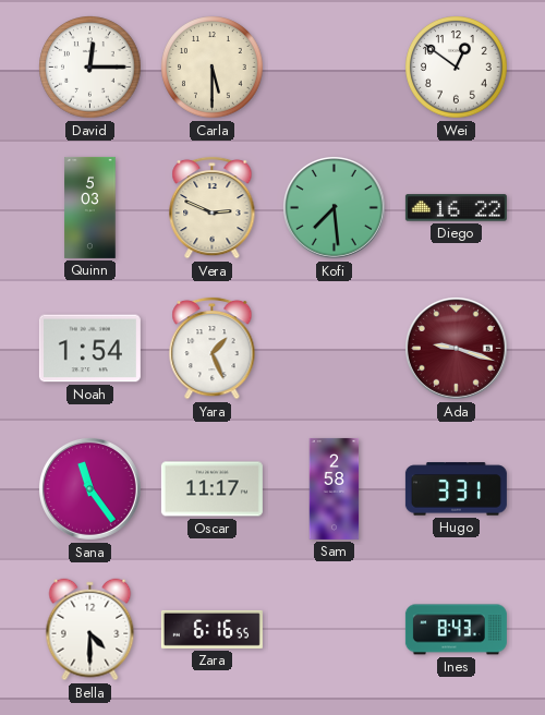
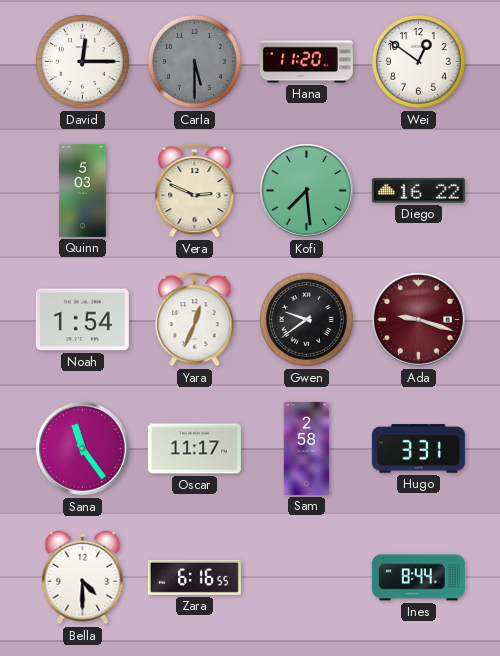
Carla dial: cream -> grey (195, 62)
Hana: none -> 11:20 (306, 62)
Yara: 1:26 -> 12:34 (195, 319)
Gwen: none -> 9:39 (307, 320)
Ines: 8:43 -> 8:44 (418, 578)
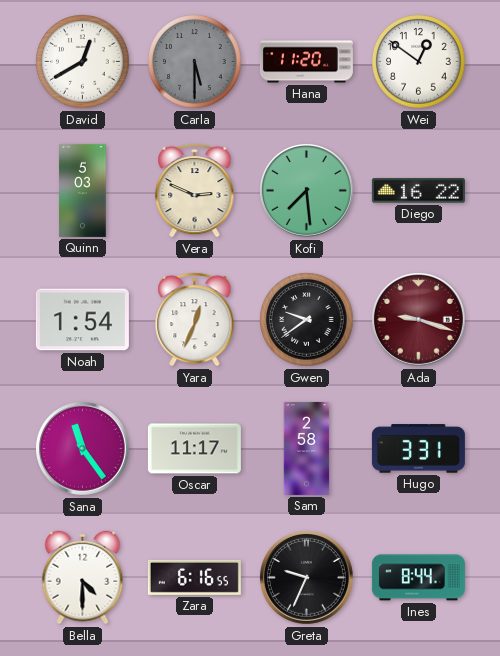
David: 12:15 -> 12:40 (83, 62)
Greta: none -> 9:34 (306, 577)
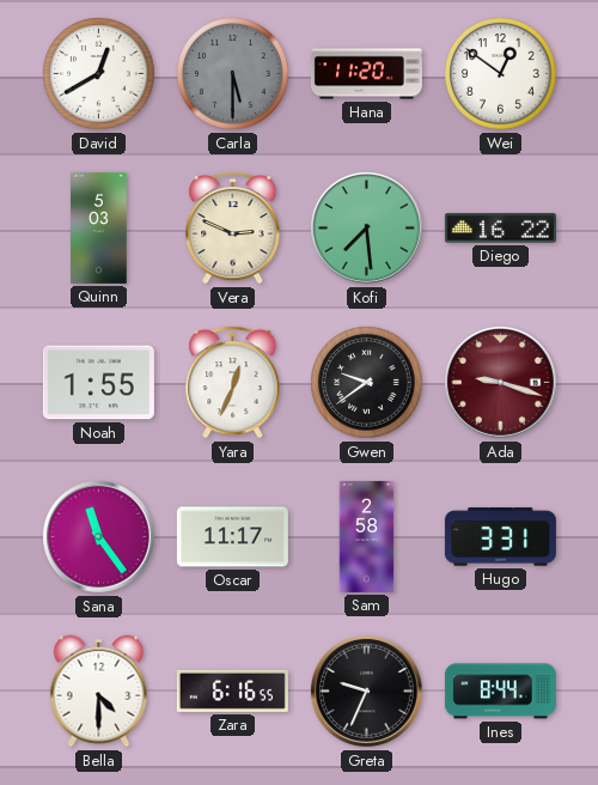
Noah: 1:54 -> 1:55 (98, 383)
